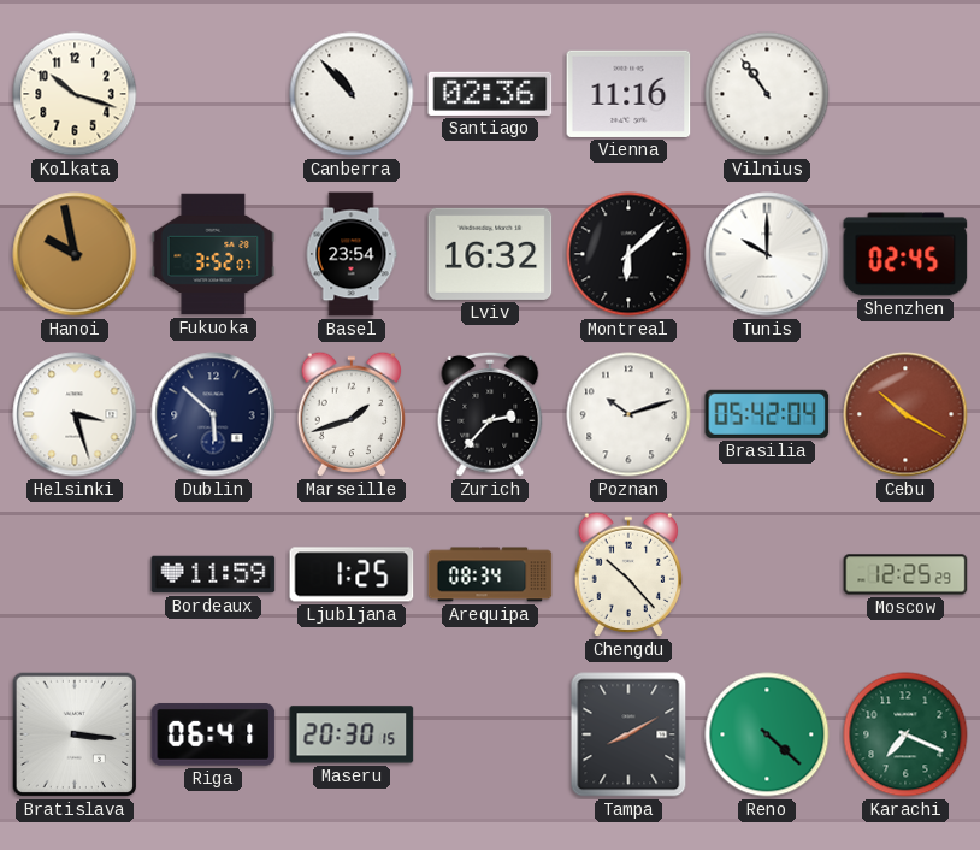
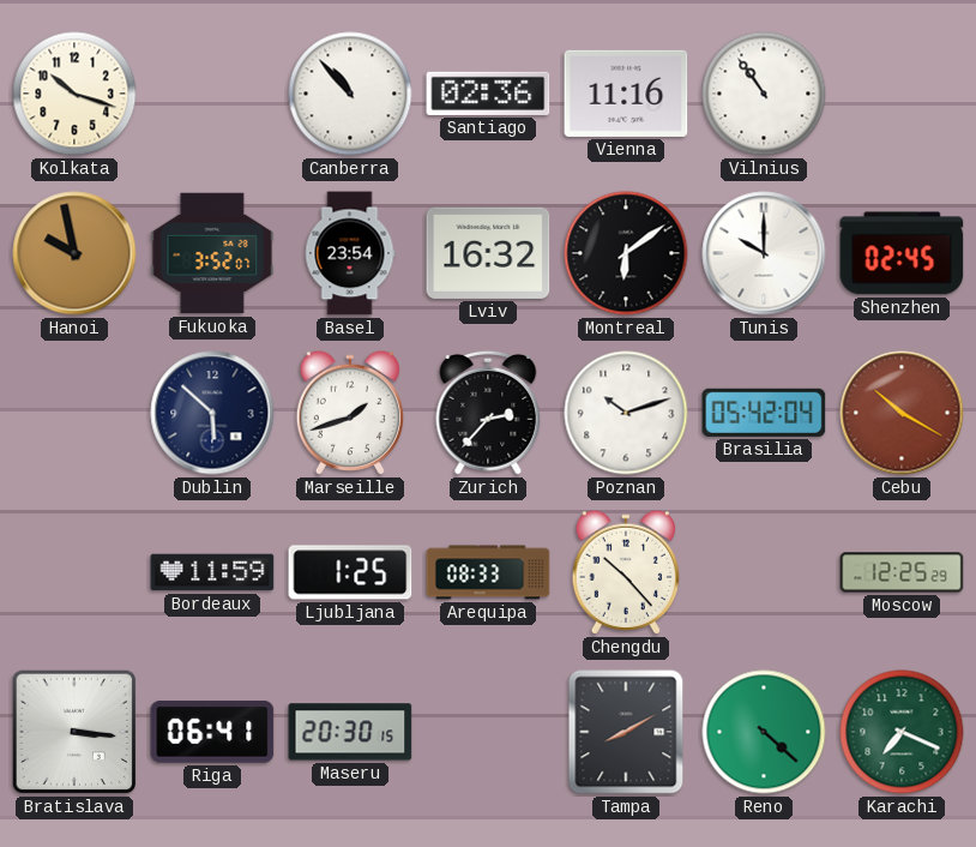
Montreal: 6:08 -> 6:09 (626, 253)
Helsinki: 3:27 -> none (75, 414)
Arequipa: 08:34 -> 08:33 (488, 572)
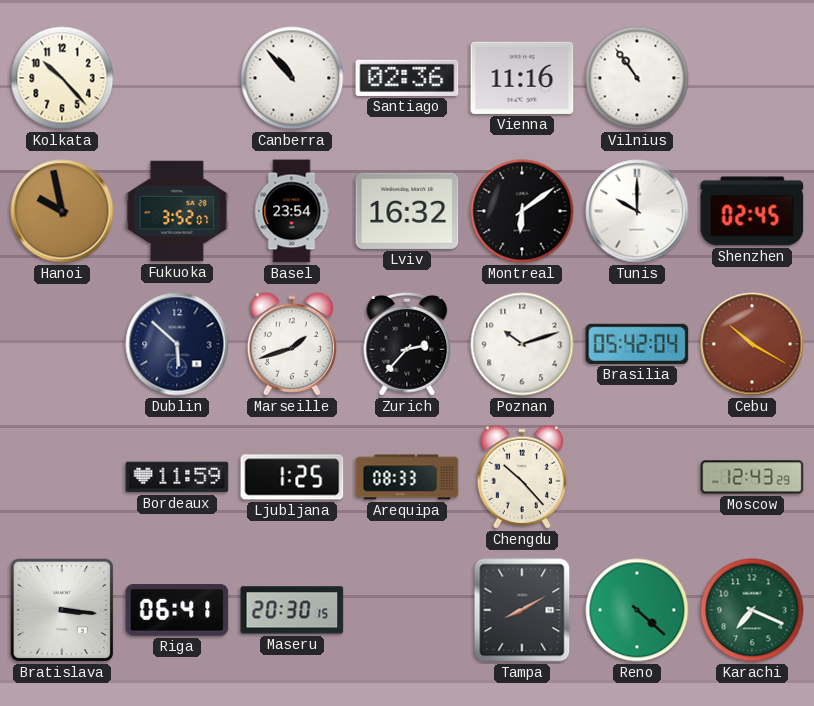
Kolkata: 10:18 -> 10:23 (62, 78)
Moscow: 12:25 -> 12:43 (752, 477)
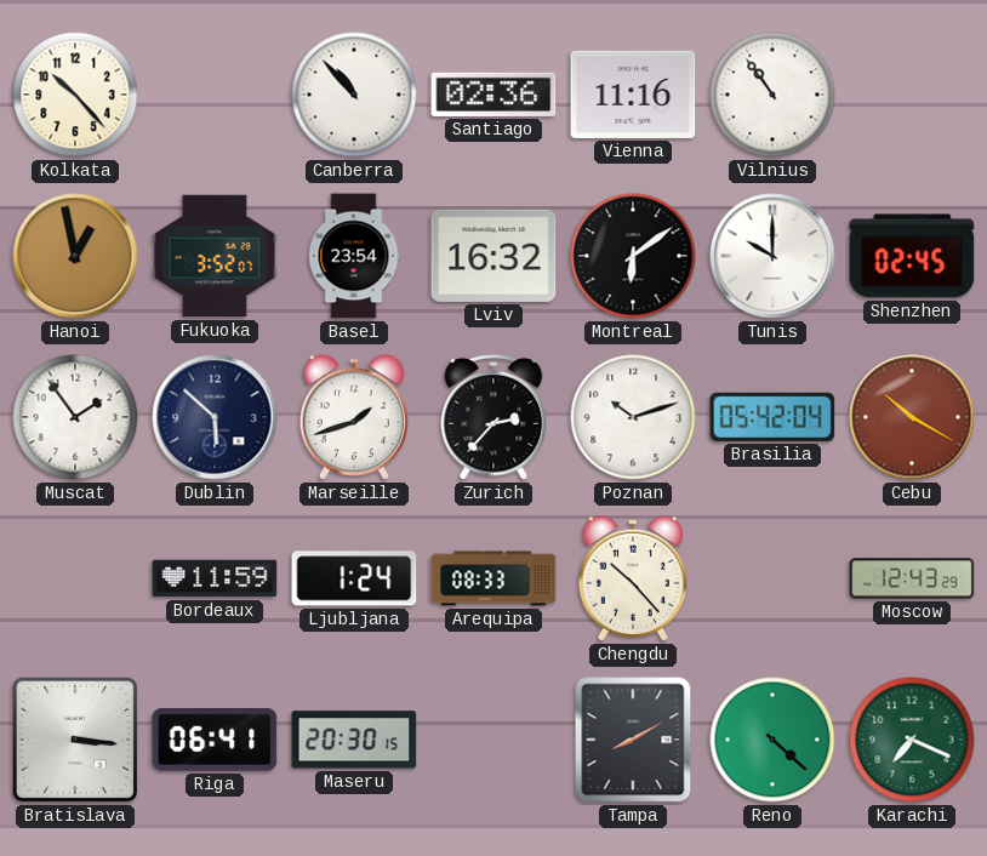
Hanoi: 9:58 -> 12:58 (75, 256)
Muscat: none -> 1:54 (75, 417)
Ljubljana: 1:25 -> 1:24 (354, 578)
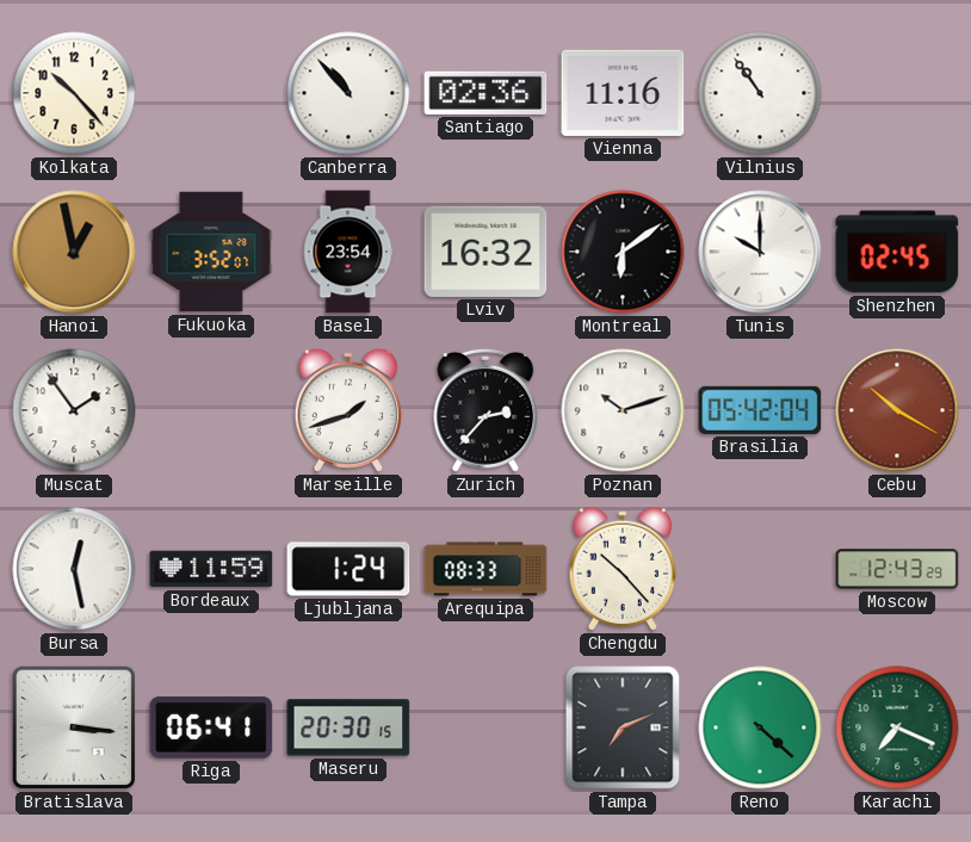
Dublin: 5:52 -> none (215, 417)
Bursa: none -> 12:28 (74, 569)
Tampa: 8:10 -> 7:11 (623, 728)
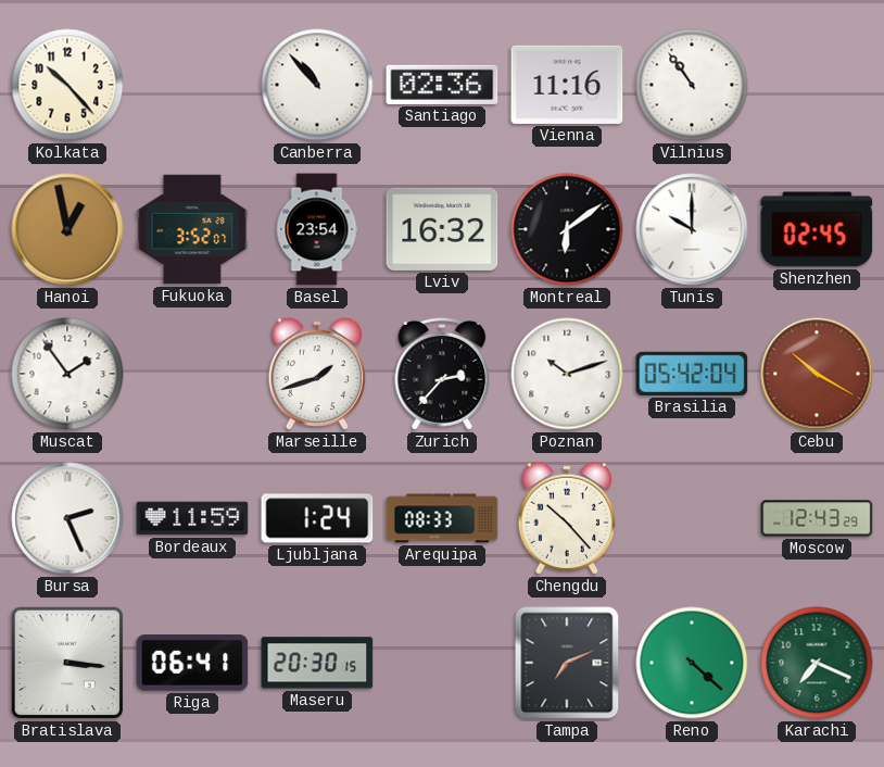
Bursa: 12:28 -> 2:26 (67, 518)
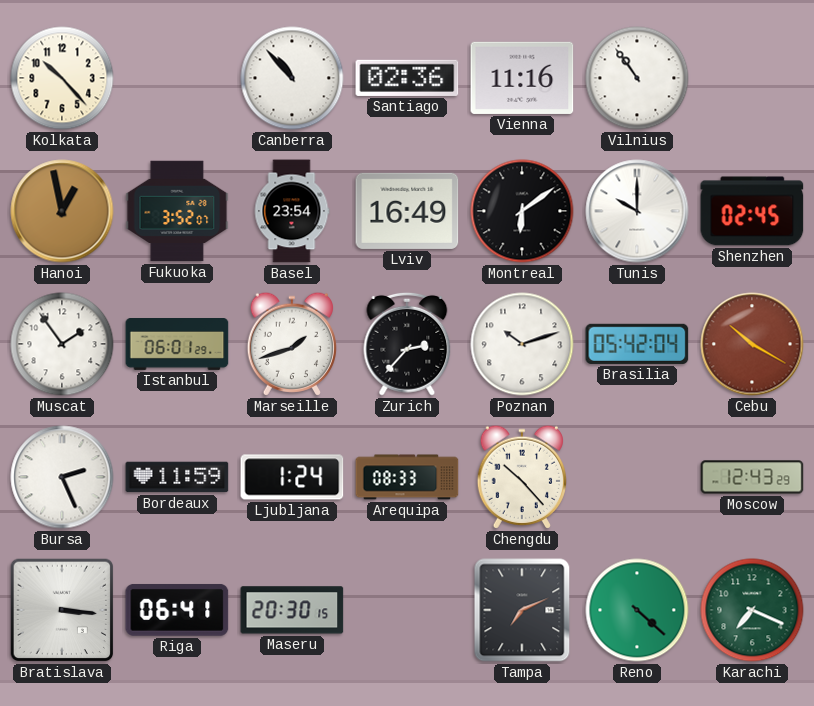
Lviv: 16:32 -> 16:49 (407, 211)
Istanbul: none -> 06:01 (177, 345)
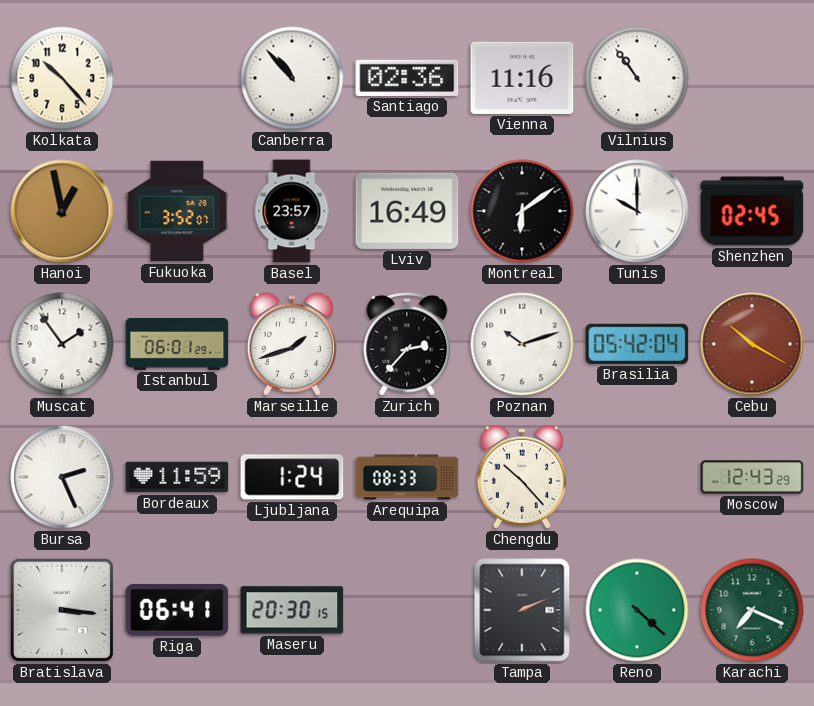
Basel: 23:54 -> 23:57 (292, 211)
Tampa: 7:11 -> 2:11 (522, 610)
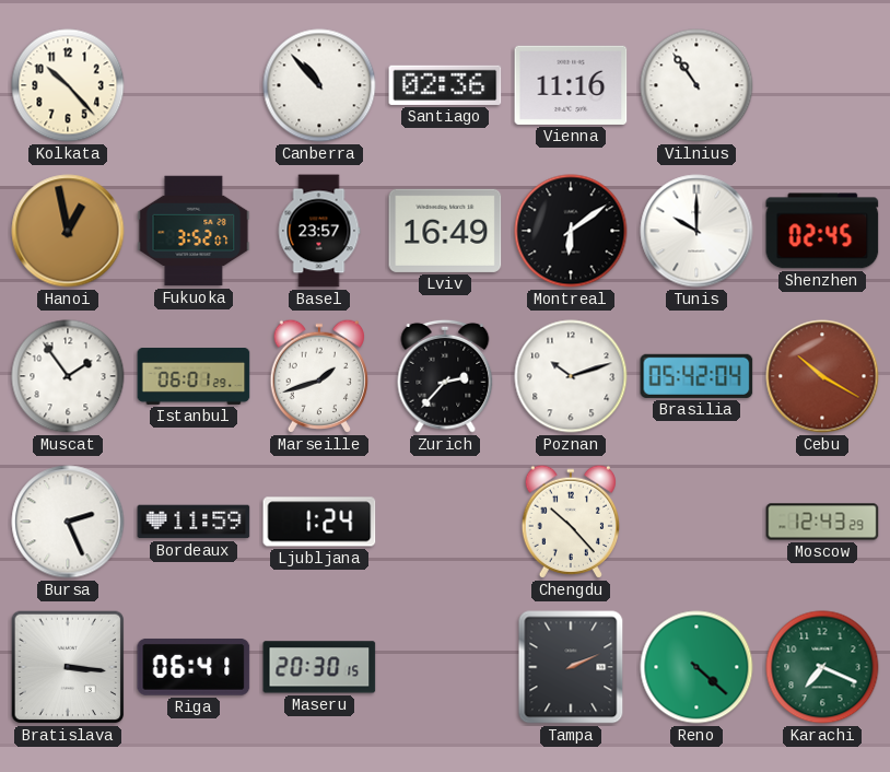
Arequipa: 08:33 -> none (407, 477)
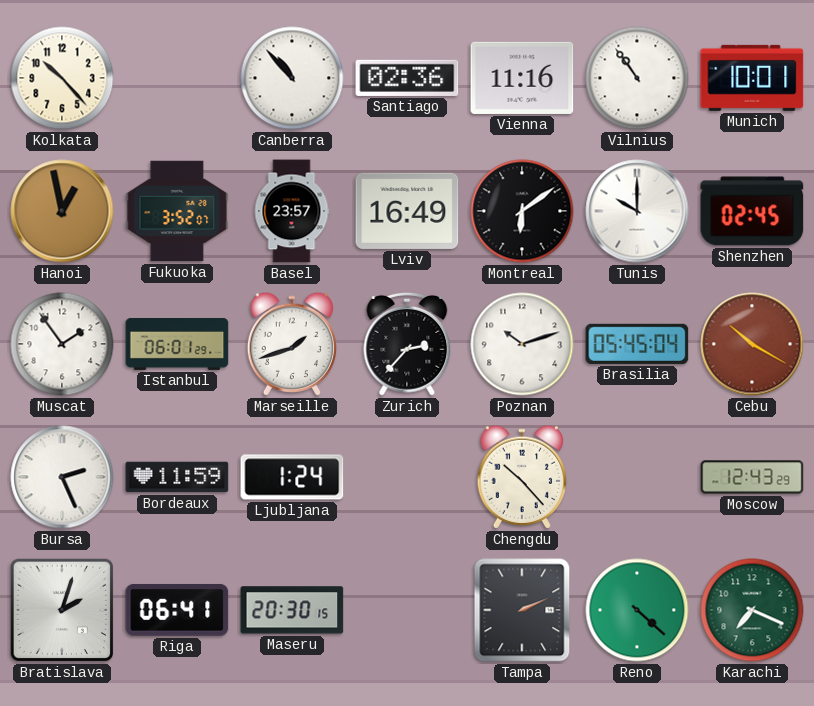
Munich: none -> 10:01 (752, 78)
Brasilia: 05:42 -> 05:45 (637, 344)
Bratislava: 3:16 -> 2:03 (62, 610)
